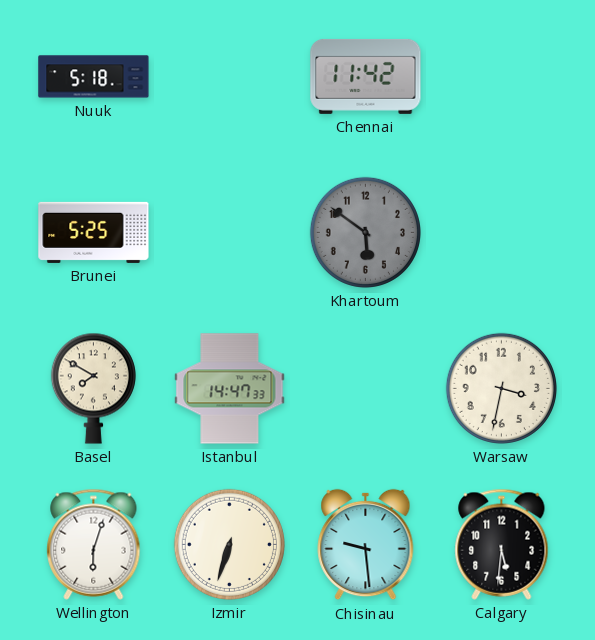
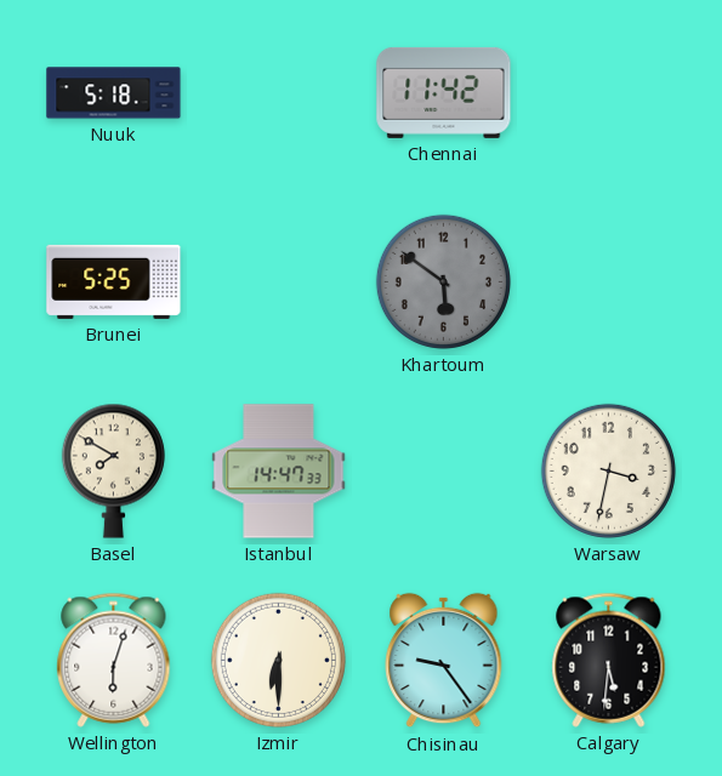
Izmir: 6:33 -> 6:30 (278, 660)
Chisinau: 9:29 -> 9:24 (444, 661)
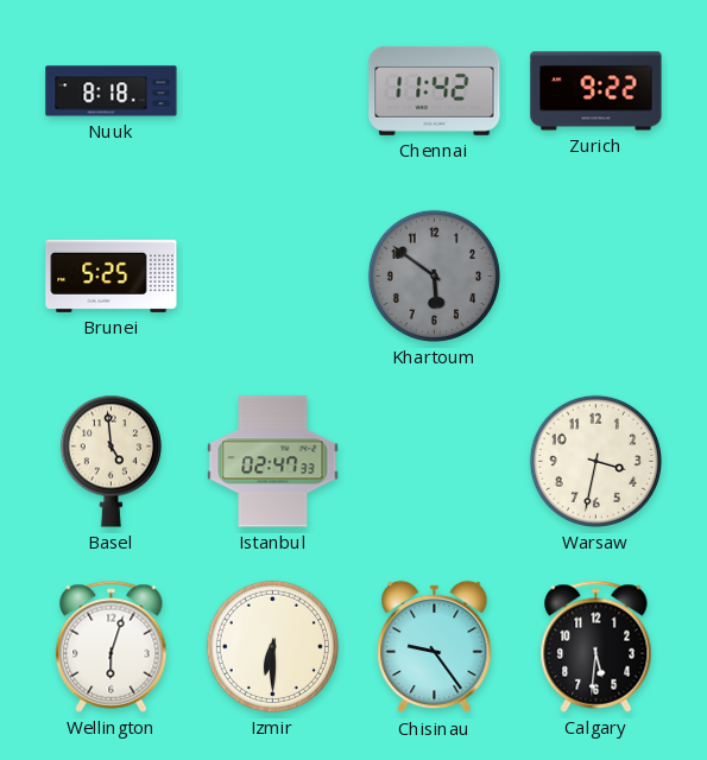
Nuuk: 5:18 -> 8:18 (112, 91)
Zurich: none -> 9:22 (596, 91)
Basel: 7:50 -> 4:59 (111, 461)
Istanbul: 14:47 -> 02:47 (273, 462)
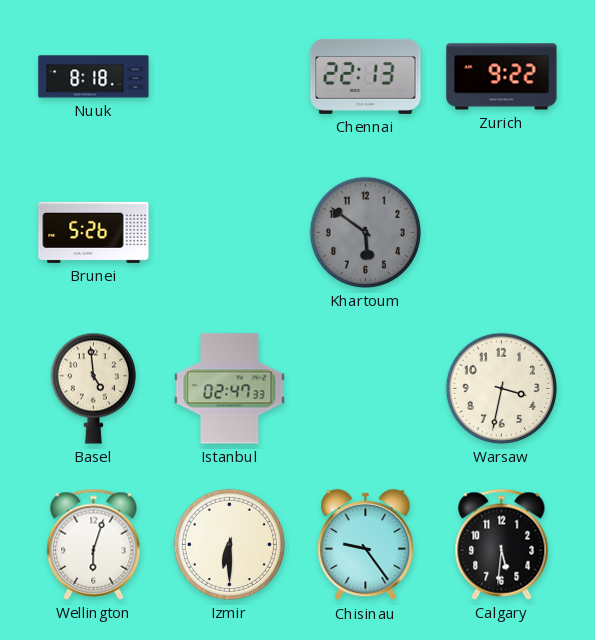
Chennai: 11:42 -> 22:13 (366, 76)
Brunei: 5:25 -> 5:26 (94, 232)
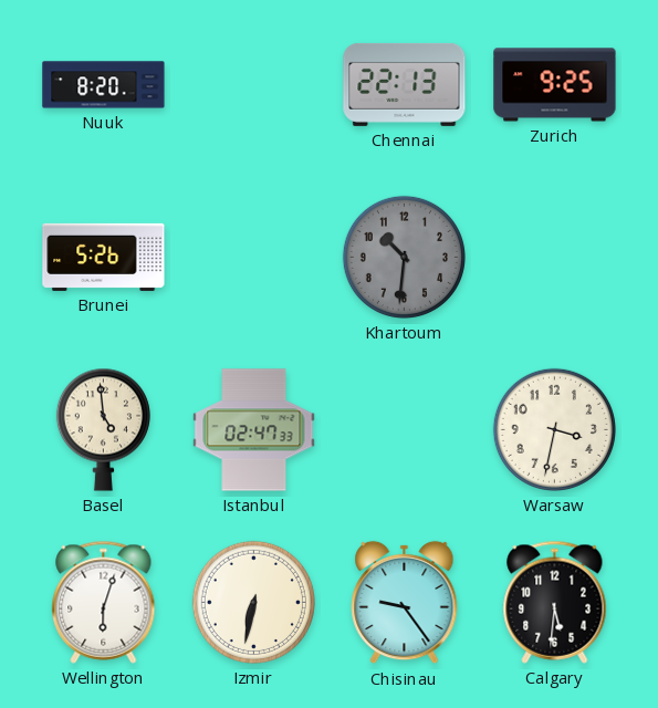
Nuuk: 8:18 -> 8:20 (104, 85)
Zurich: 9:22 -> 9:25 (555, 85)
Khartoum: 5:51 -> 10:31 (404, 257)
Izmir: 6:30 -> 6:32 (253, 602)
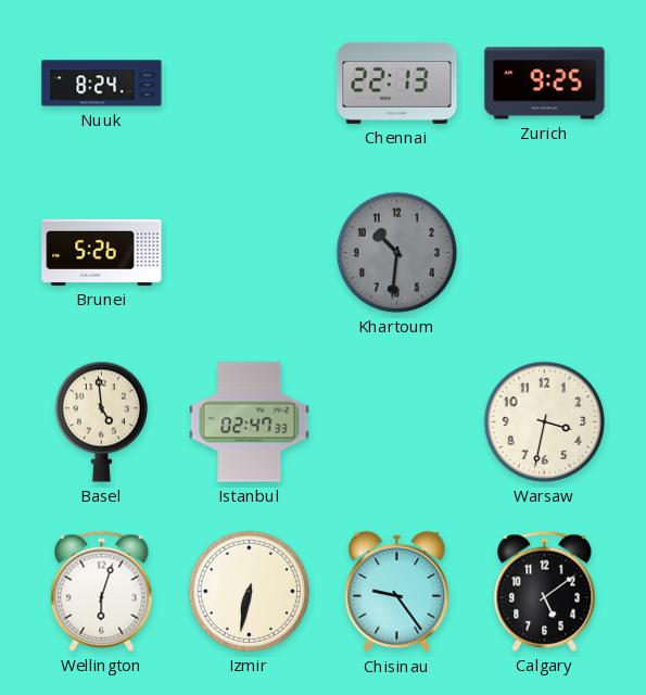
Nuuk: 8:20 -> 8:24 (102, 84)
Calgary: 5:31 -> 5:09 (545, 591)
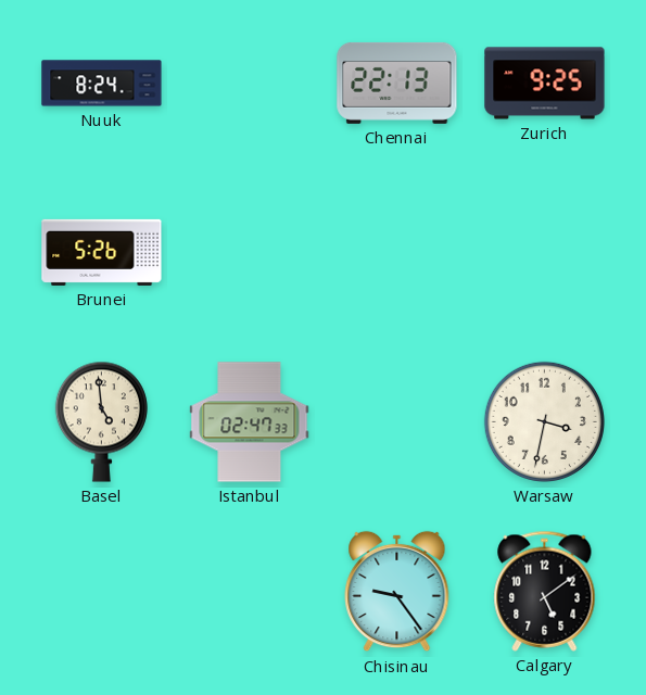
Khartoum: 10:31 -> none (396, 252)
Wellington: 6:03 -> none (102, 591)
Izmir: 6:32 -> none (249, 591)
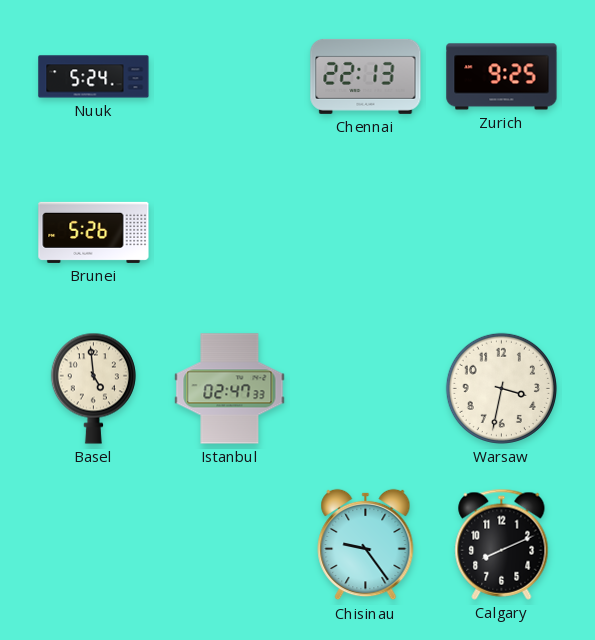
Nuuk: 8:24 -> 5:24 (94, 77)
Calgary: 5:09 -> 8:11 (502, 544)
